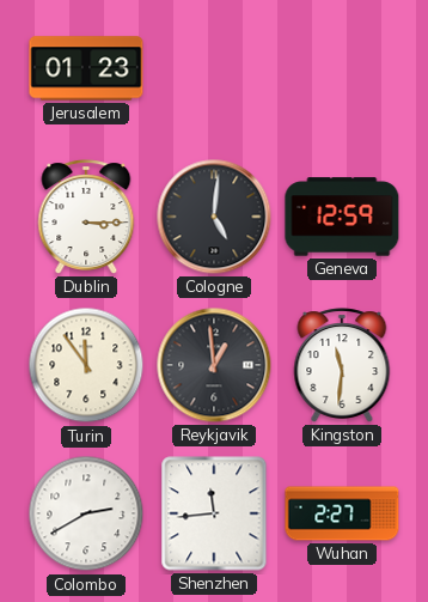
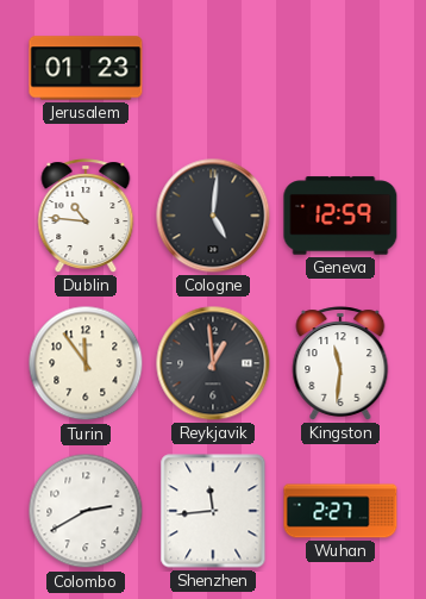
Dublin: 3:15 -> 10:46 (86, 216)
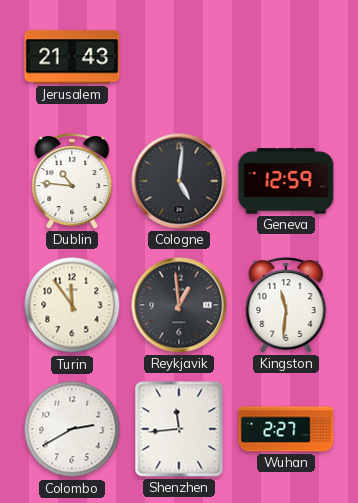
Jerusalem: 01:23 -> 21:43 (72, 57)
